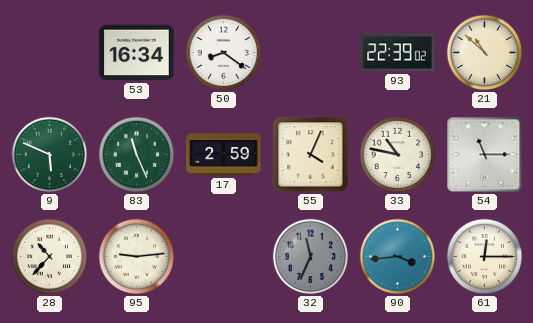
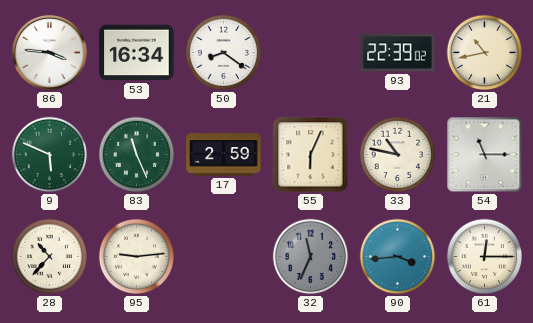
86: none -> 3:46 (49, 52)
21: 10:52 -> 10:43 (485, 53)
55: 4:04 -> 6:04 (311, 155)
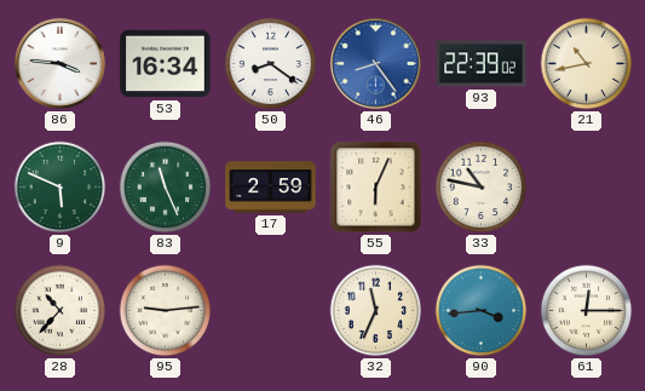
46: none -> 8:24 (375, 63)
54: 11:15 -> none (485, 155)
32 dial: grey -> cream (376, 311)
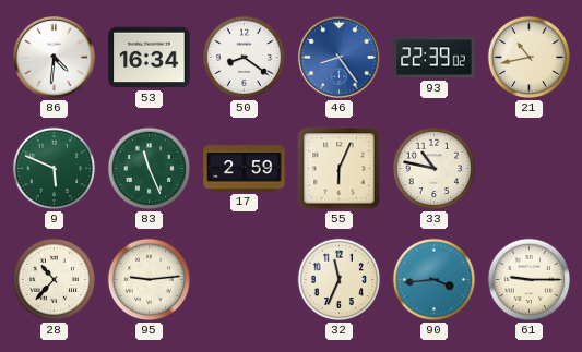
86: 3:46 -> 4:31 (54, 57)
61: 12:15 -> 9:15 (530, 280)
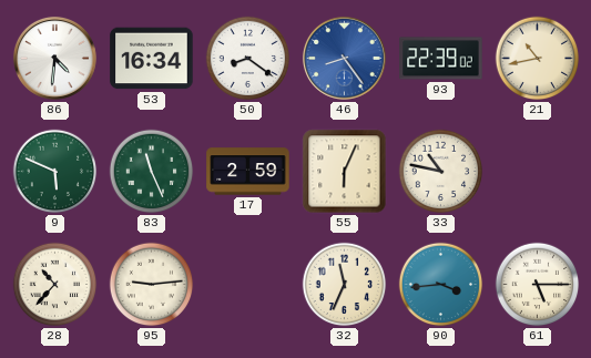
61: 9:15 -> 5:15 (538, 285)
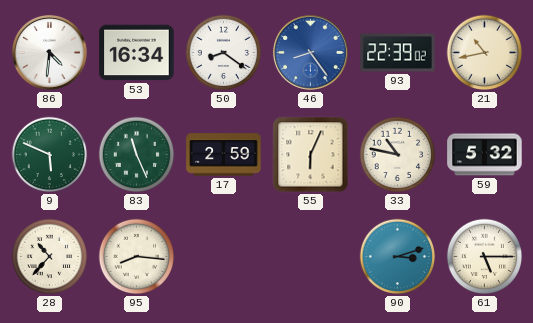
59: none -> 5:32 (485, 155)
95: 9:14 -> 8:16 (137, 257)
32: 11:34 -> none (345, 285)
90: 3:44 -> 3:12 (398, 257)
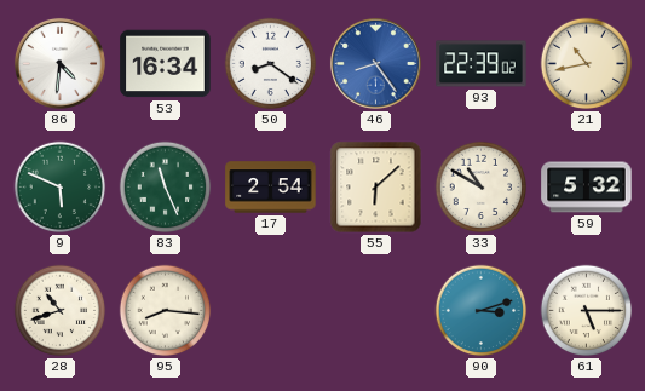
17: 2:59 -> 2:54 (271, 188)
55: 6:04 -> 6:08 (376, 188)
33: 10:47 -> 10:50 (482, 188)
28: 10:37 -> 10:42 (61, 311)
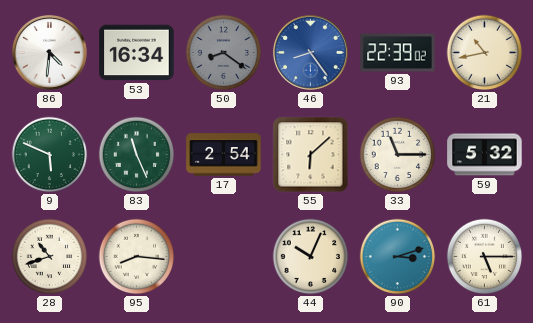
50 dial: white -> grey (224, 53)
33: 10:50 -> 11:15 (398, 155)
44: none -> 10:04 (311, 257)
